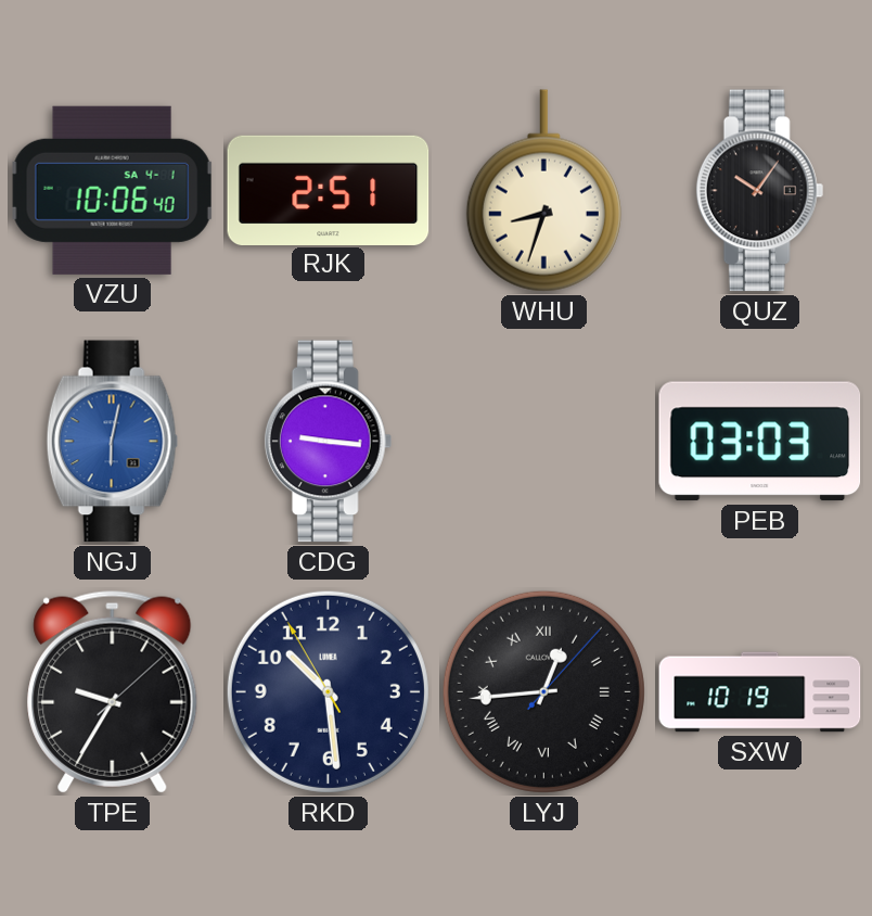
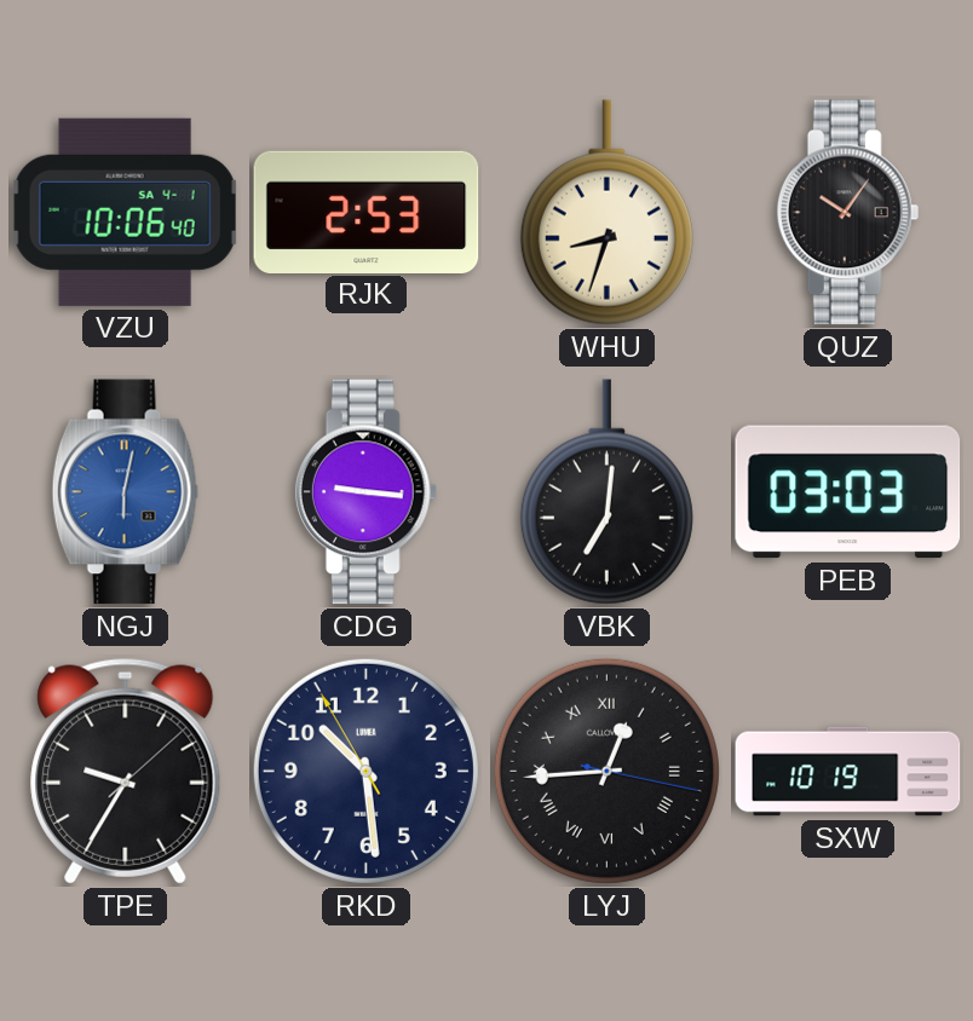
RJK: 2:51 -> 2:53 (367, 212)
VBK: none -> 7:01 (606, 492)
LYJ: 12:44:07 -> 12:44:17 (606, 771)
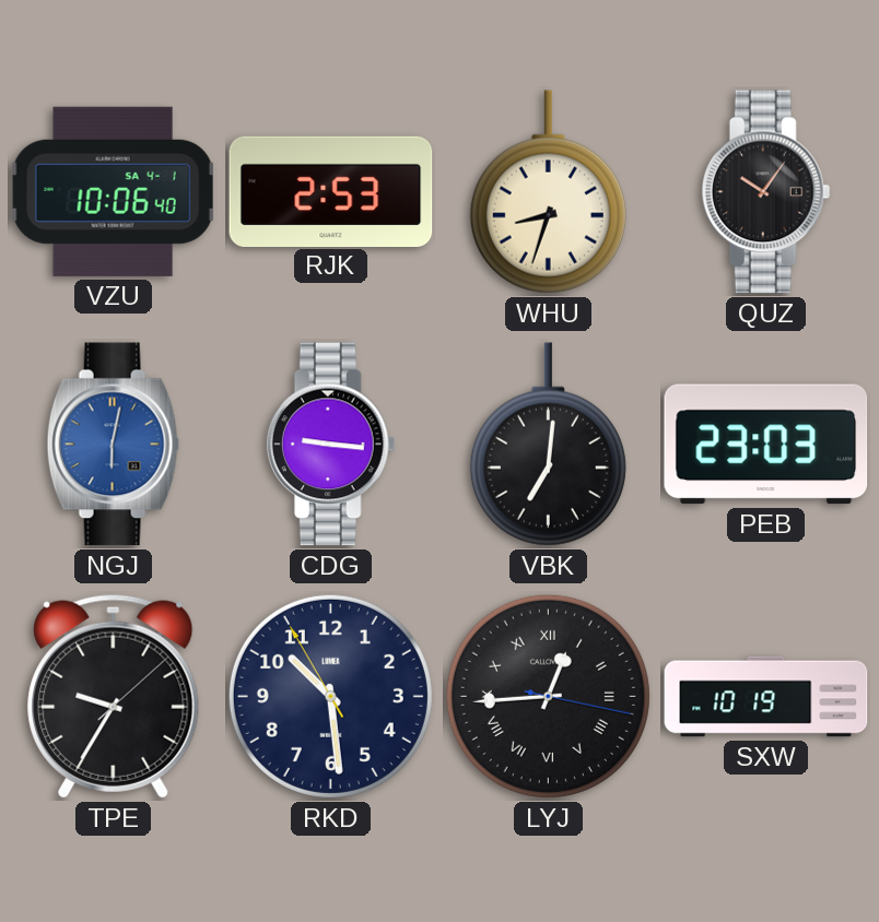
PEB: 03:03 -> 23:03 (766, 445)
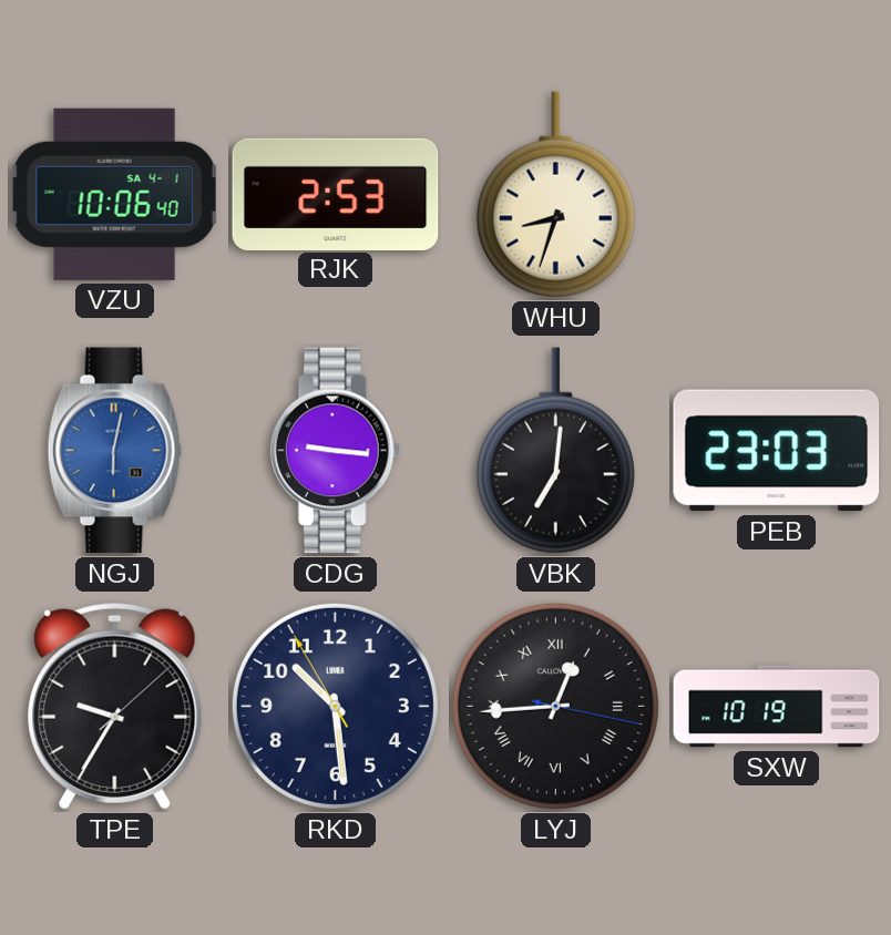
QUZ: 10:06 -> none (766, 192)
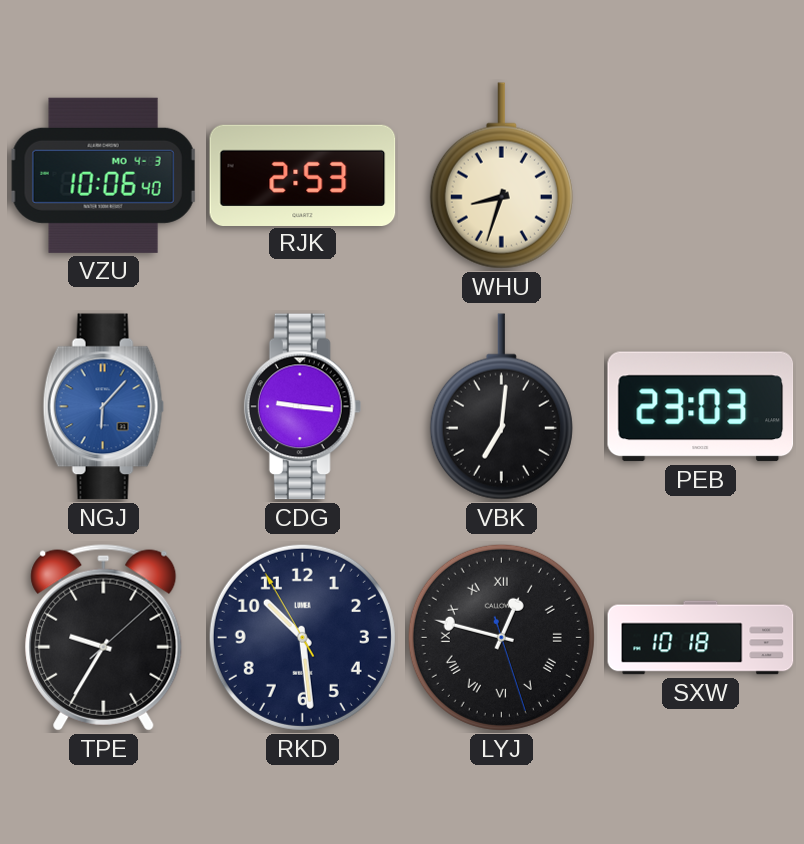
VZU date: SA 4-1 -> MO 4-3 (104, 175)
NGJ: 6:02 -> 6:07 (104, 407)
LYJ: 12:44 -> 12:47 (501, 637)
SXW: 10:19 -> 10:18 (701, 638)
